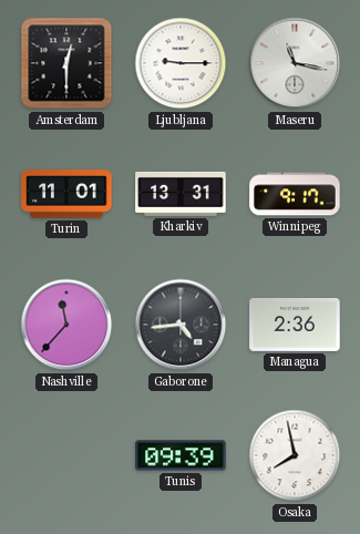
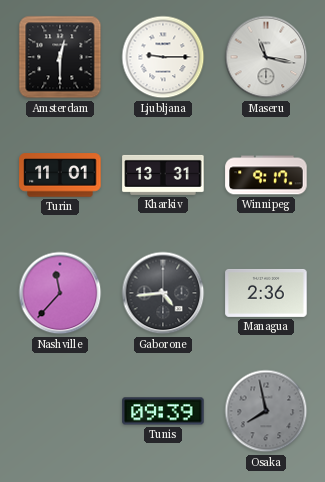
Osaka dial: white -> grey (266, 411)
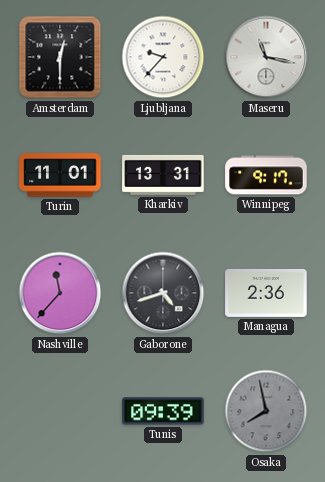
Ljubljana: 9:15 -> 9:37 (163, 57)
Gaborone: 4:44 -> 4:42 (163, 293)
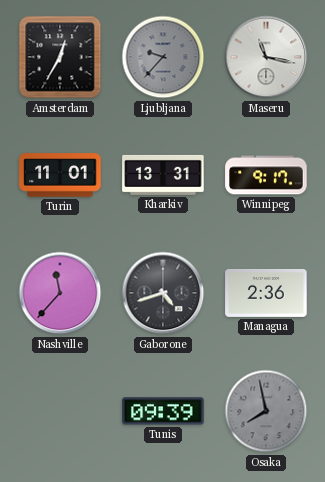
Amsterdam: 12:30 -> 12:35 (60, 57)
Ljubljana dial: white -> grey (163, 57)
